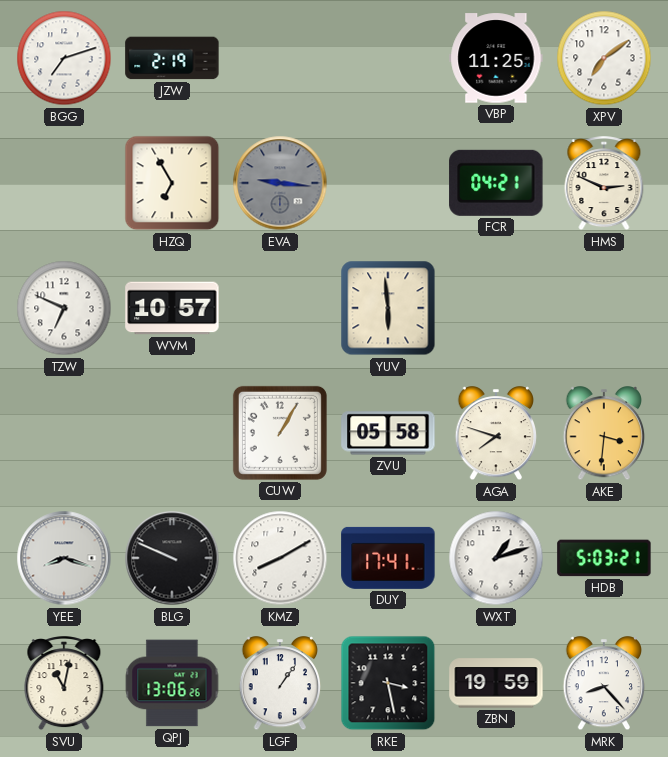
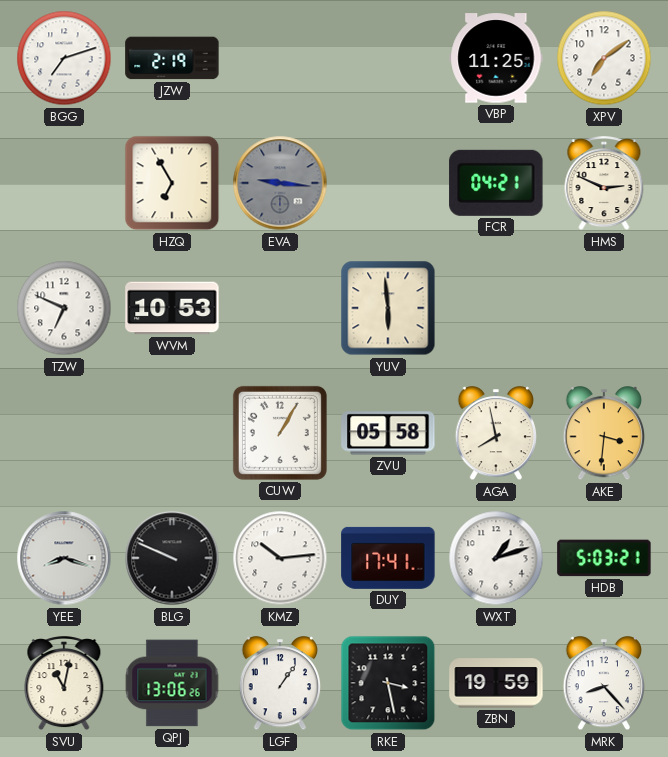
WVM: 10:57 -> 10:53 (172, 308)
AGA: 7:48 -> 7:58 (496, 434)
KMZ: 8:10 -> 10:14 (280, 558)
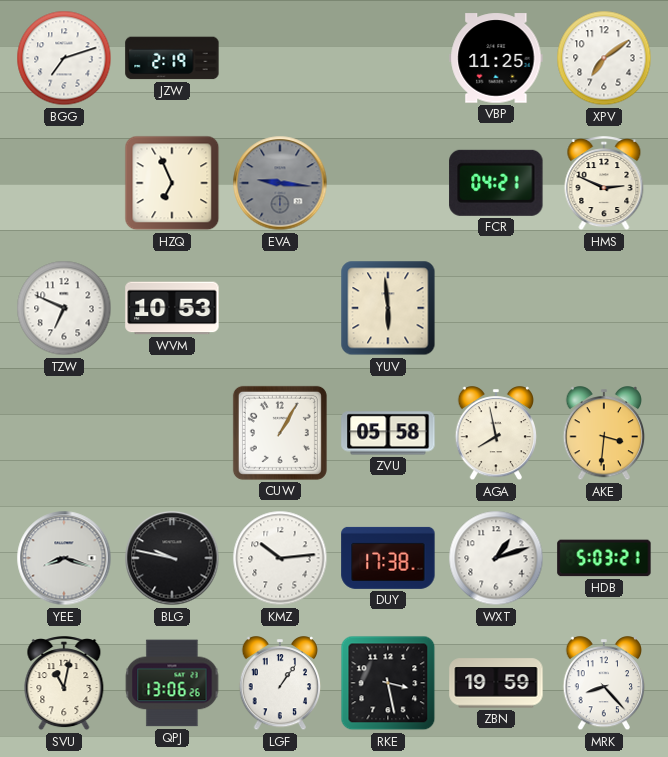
HZQ: 6:55 -> 6:56 (172, 183)
BLG: 9:49 -> 9:47 (172, 558)
DUY: 17:41 -> 17:38 (388, 558)
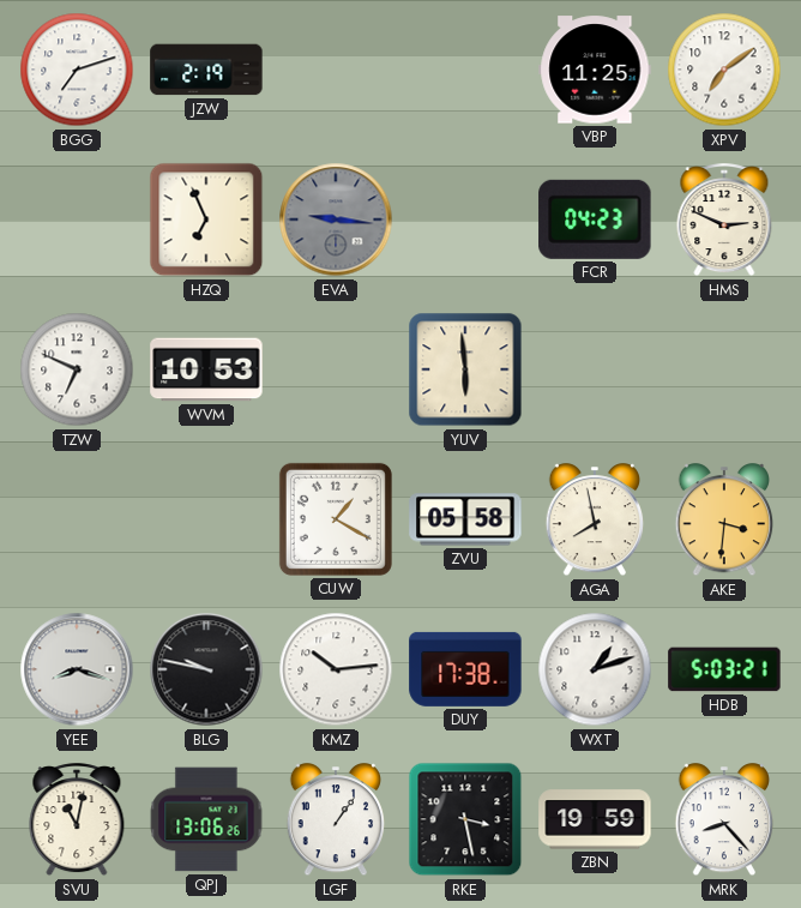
FCR: 04:21 -> 04:23 (595, 220)
CUW: 1:05 -> 1:20 (336, 519)
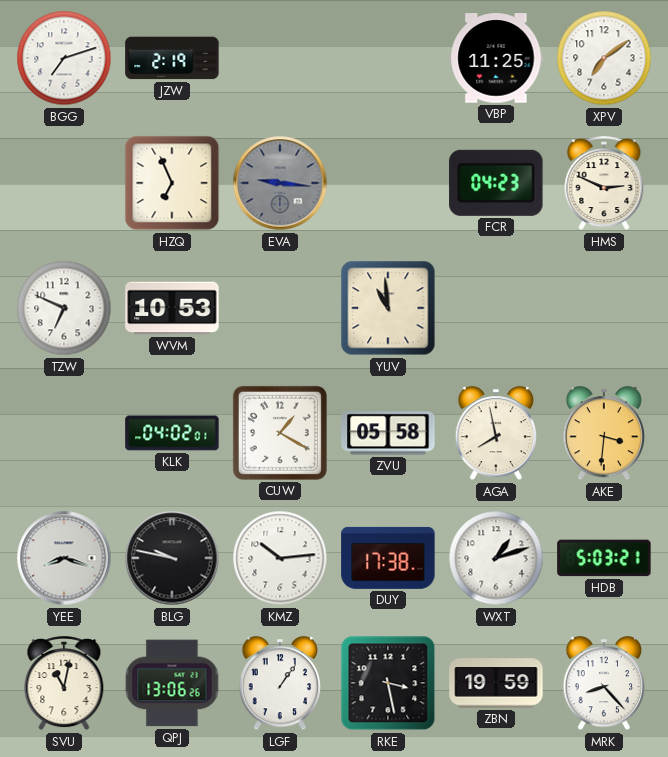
YUV: 5:59 -> 10:59 (388, 308)
KLK: none -> 04:02 (172, 433)
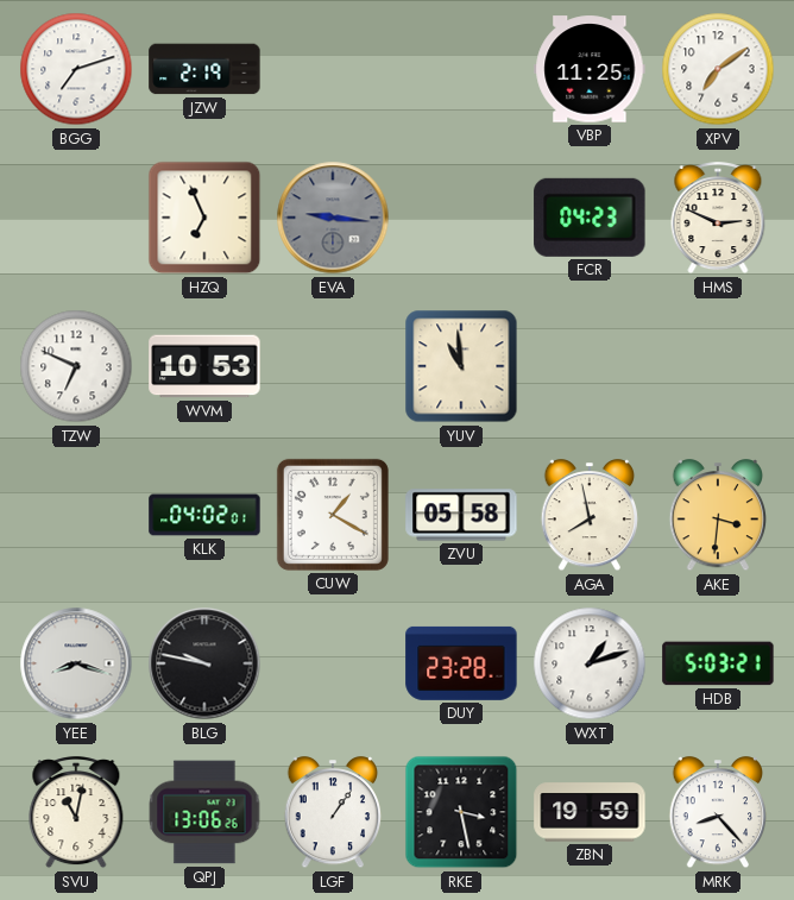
KMZ: 10:14 -> none (280, 558)
DUY: 17:38 -> 23:28 (461, 663)
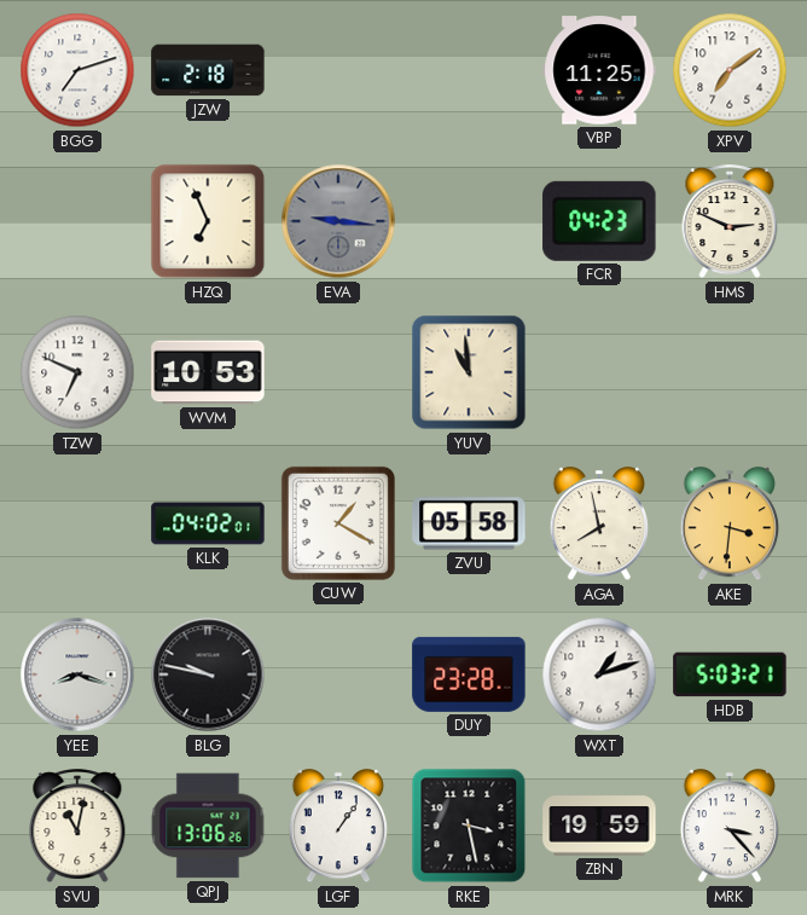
JZW: 2:19 -> 2:18 (208, 70)
MRK: 8:23 -> 3:23 (730, 827)
